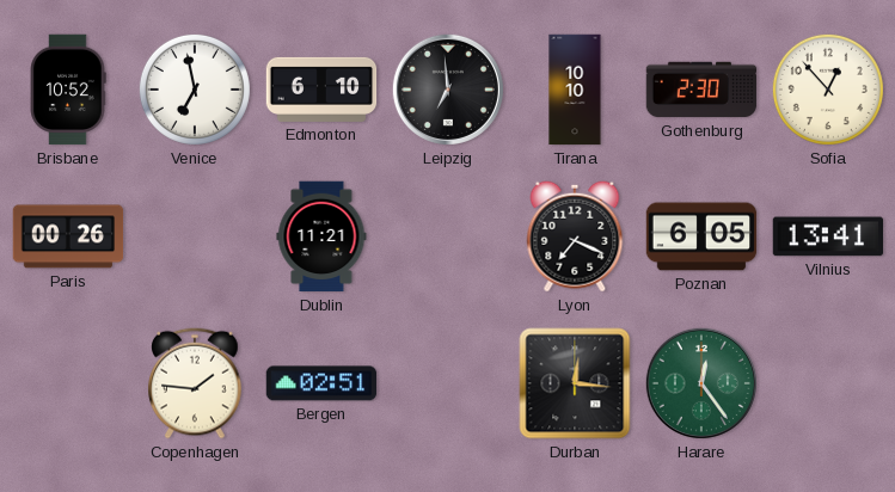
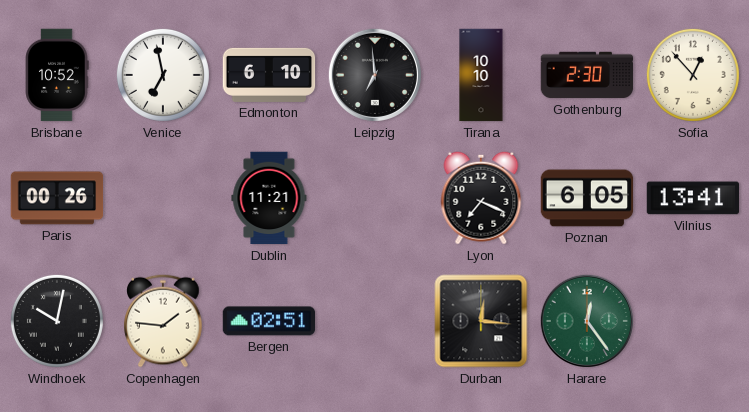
Windhoek: none -> 10:02 (57, 321)
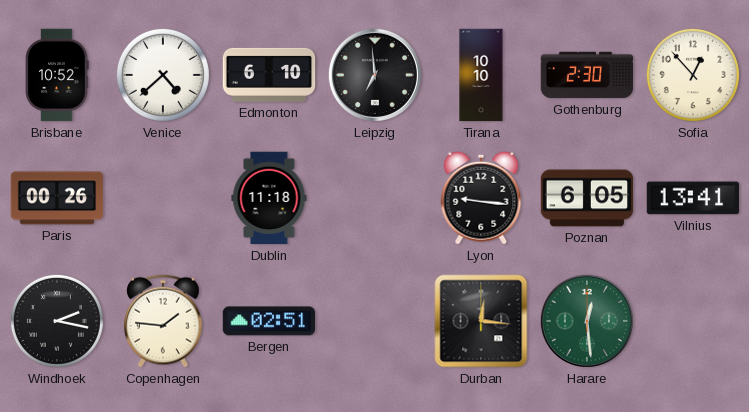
Venice: 6:58 -> 4:38 (163, 75)
Dublin: 11:21 -> 11:18 (269, 198)
Lyon: 7:19 -> 9:16 (481, 198)
Windhoek: 10:02 -> 2:17 (57, 321)
Harare: 12:24 -> 12:29 (587, 321)
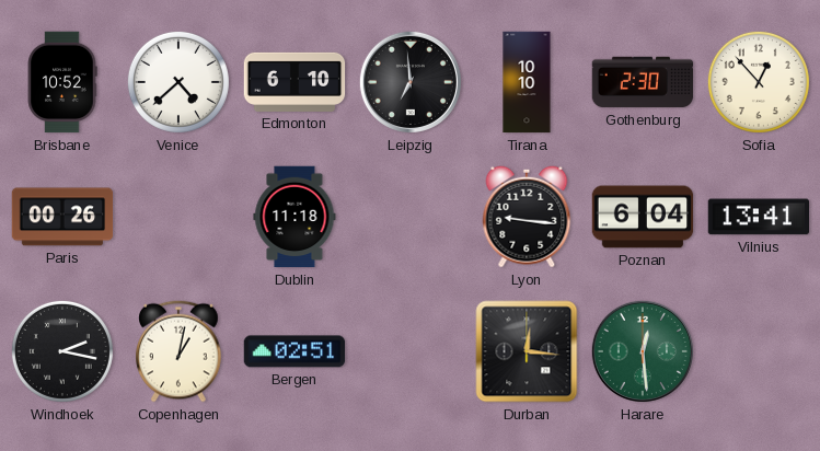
Poznan: 6:05 -> 6:04 (643, 217)
Copenhagen: 1:46 -> 1:02 (178, 351)
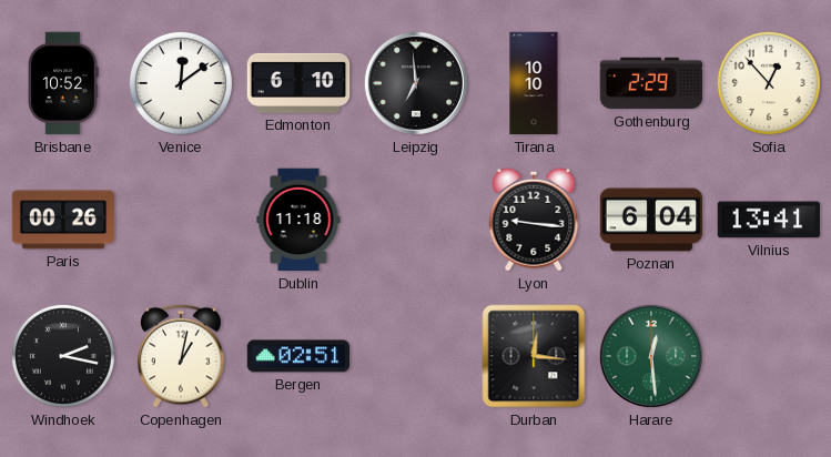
Venice: 4:38 -> 12:09 (181, 83)
Gothenburg: 2:30 -> 2:29 (651, 83)
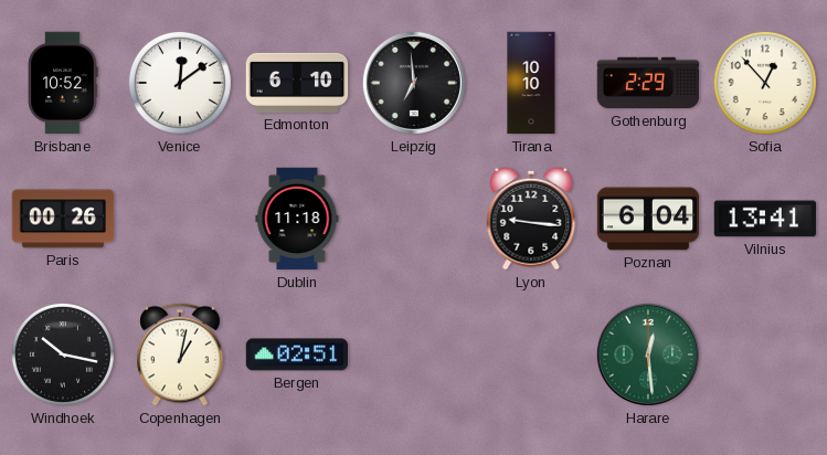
Windhoek: 2:17 -> 10:17 (63, 355)
Durban: 12:16 -> none (534, 356)
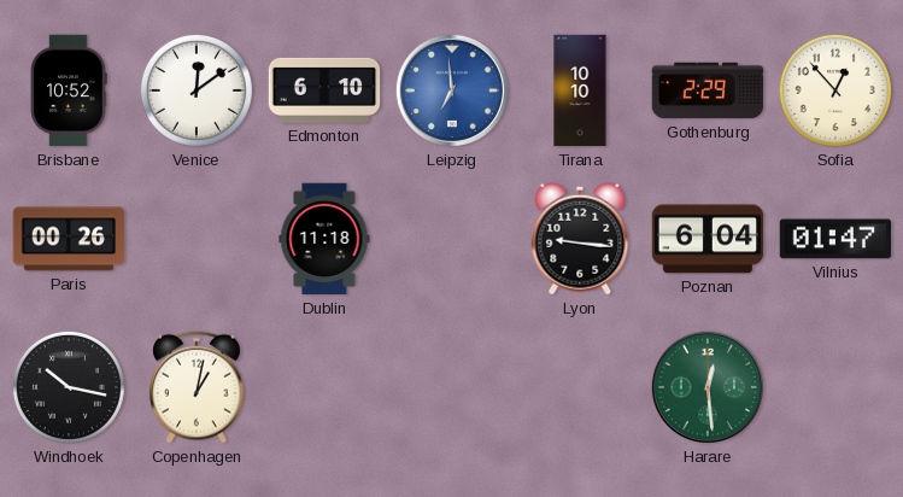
Leipzig dial: black -> blue (452, 90)
Vilnius: 13:41 -> 01:47 (835, 239)
Bergen: 02:51 -> none (297, 355)
